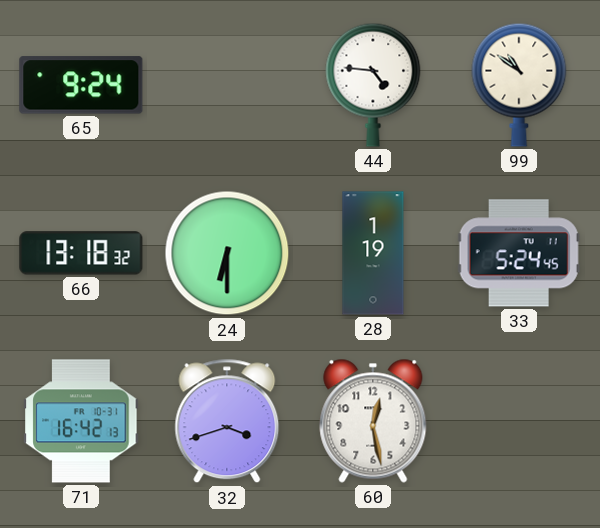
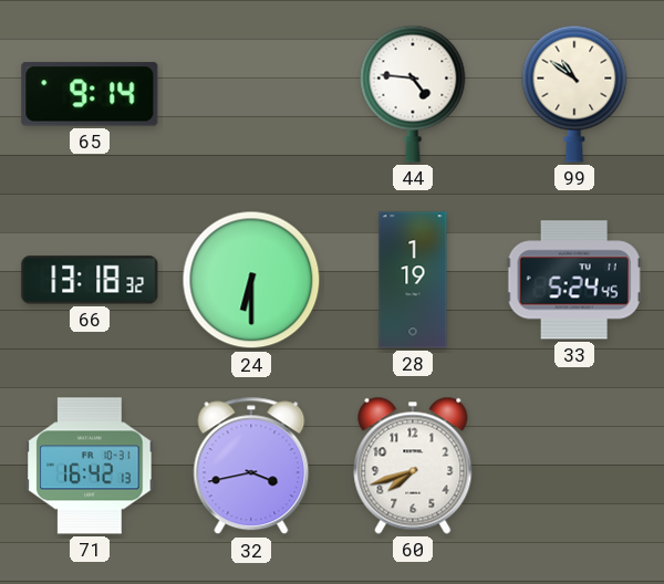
65: 9:24 -> 9:14 (90, 94)
32: 3:42 -> 3:43 (251, 466)
60: 12:28 -> 7:42 (413, 466)
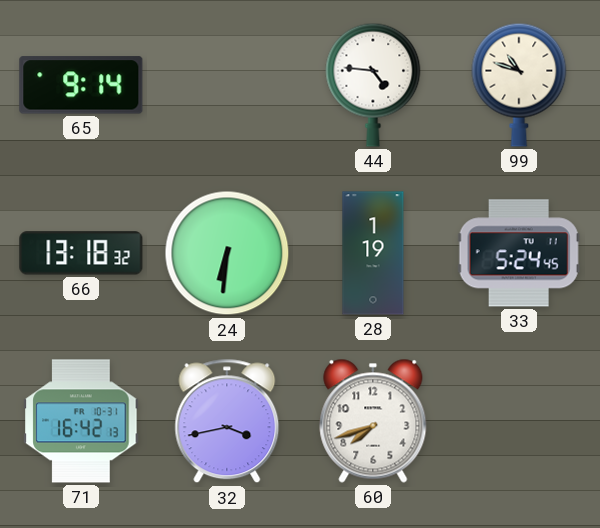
99: 10:51 -> 10:48 (519, 85)
24: 6:30 -> 6:31 (227, 253)
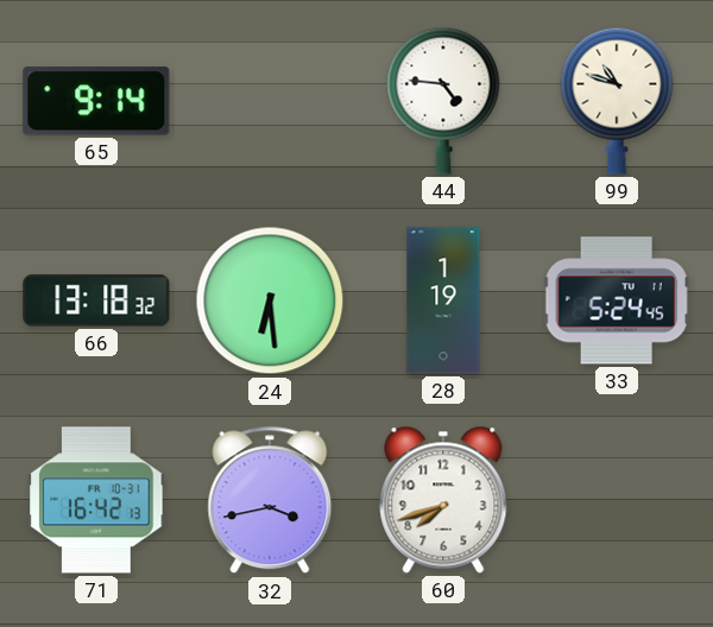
24: 6:31 -> 6:29 (270, 300)
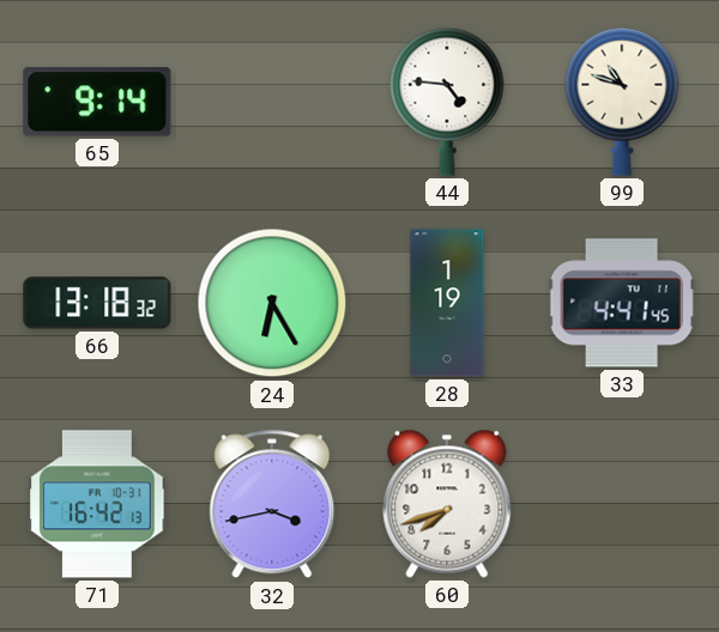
24: 6:29 -> 6:25 (272, 303)
33: 5:24 -> 4:41 (622, 303)
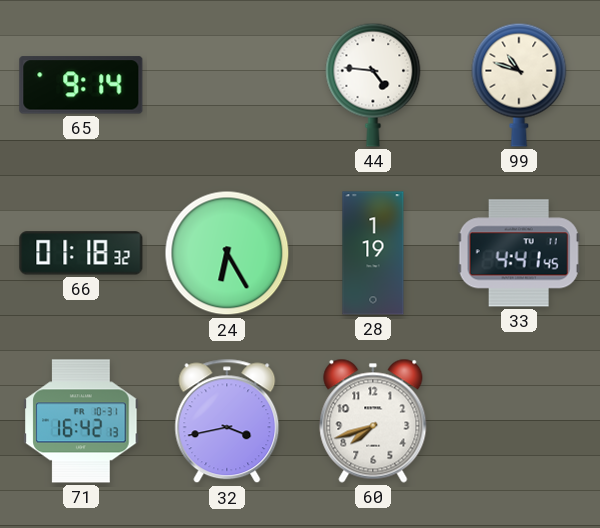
66: 13:18 -> 01:18 (81, 253)
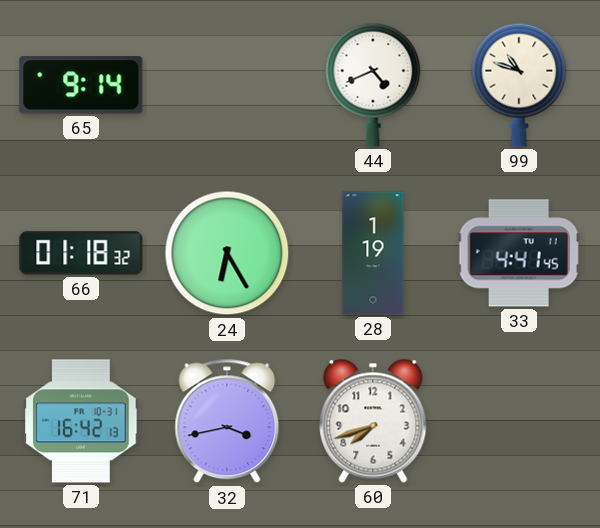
44: 4:46 -> 4:41 (373, 85)
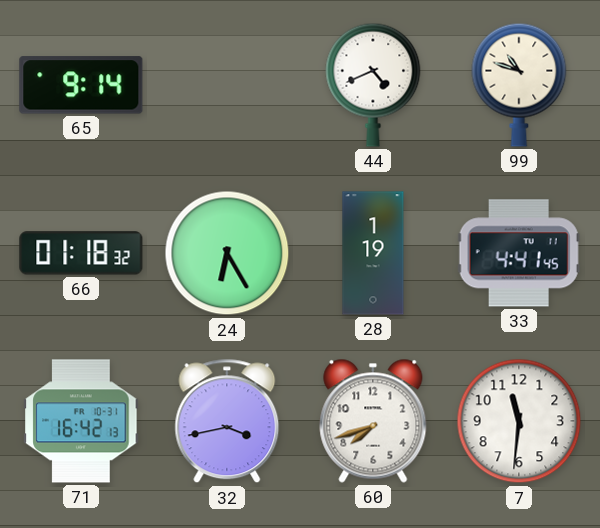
7: none -> 11:31 (519, 421)
